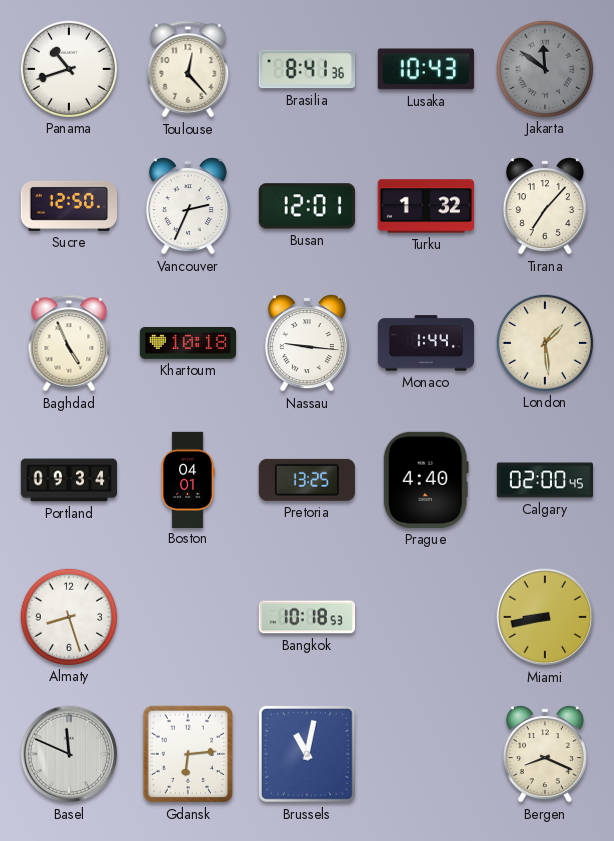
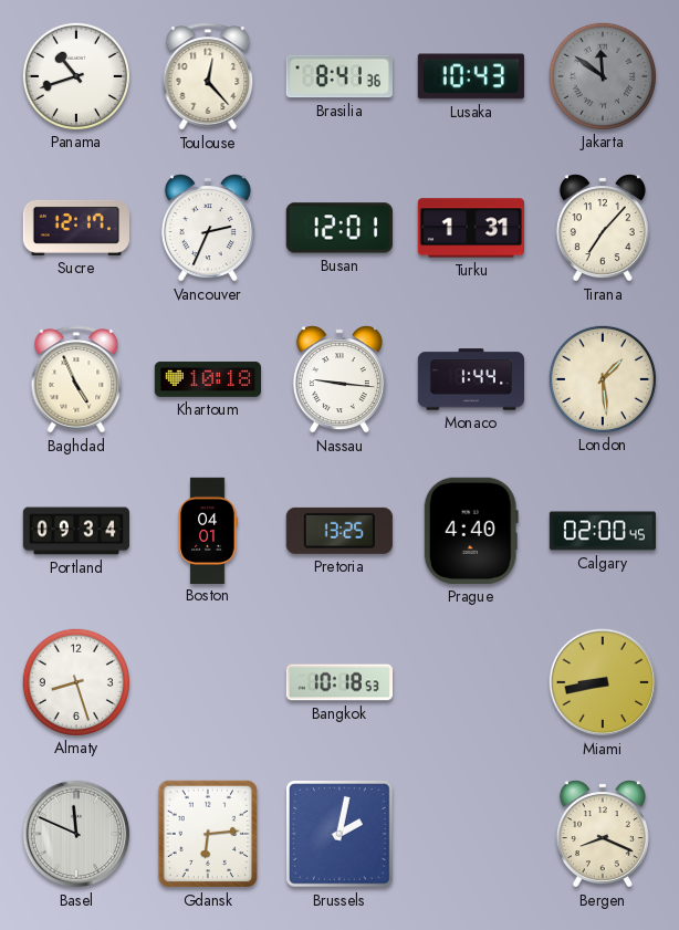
Sucre: 12:50 -> 12:17 (75, 228)
Turku: 1:32 -> 1:31 (470, 228)
Brussels: 11:02 -> 2:02 (341, 835)
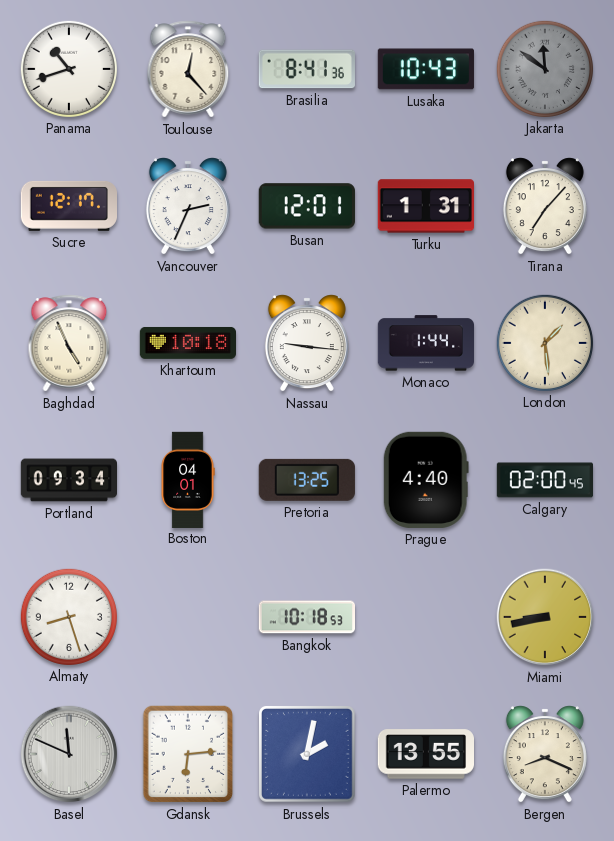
Palermo: none -> 13:55 (425, 754)
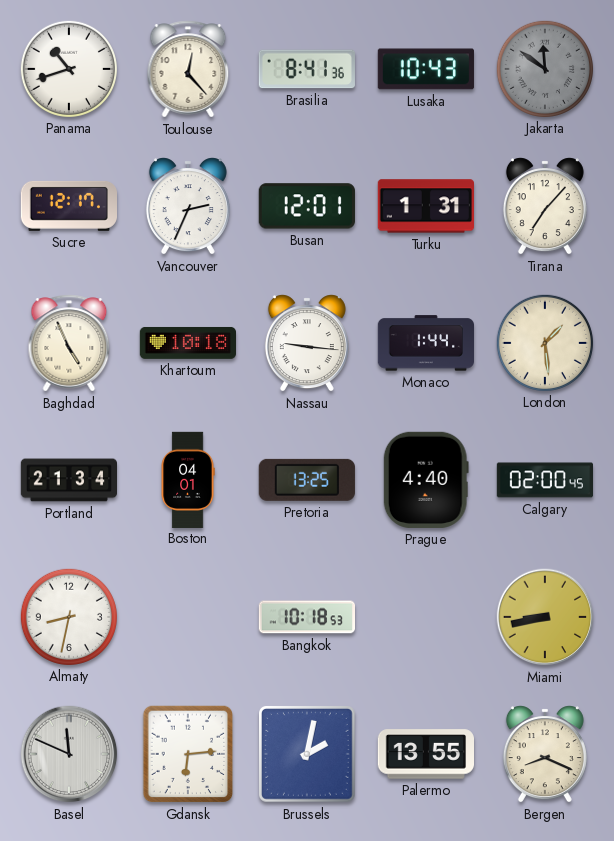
Portland: 09:34 -> 21:34 (69, 480)
Almaty: 8:27 -> 8:32 (68, 616)
